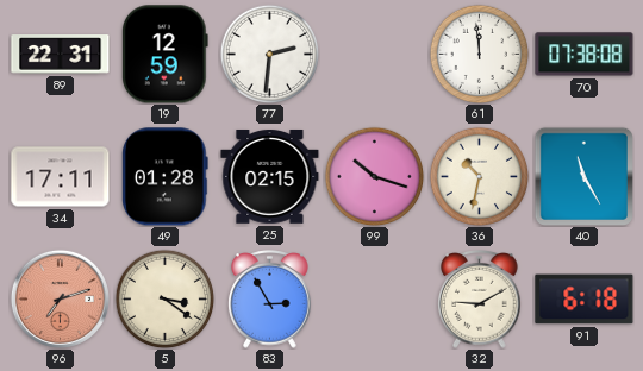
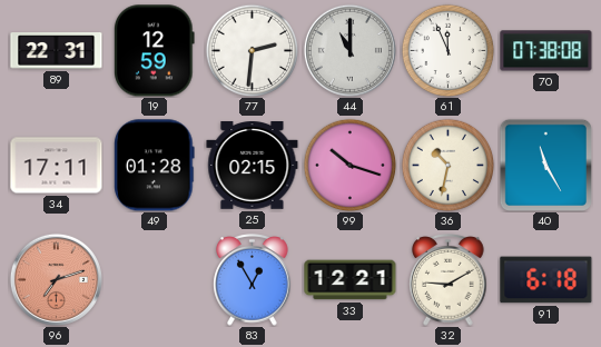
44: none -> 11:00 (349, 50)
61: 11:59 -> 11:56 (447, 50)
5: 3:21 -> none (164, 298)
83: 2:55 -> 12:55 (253, 280)
33: none -> 12:21 (351, 280)
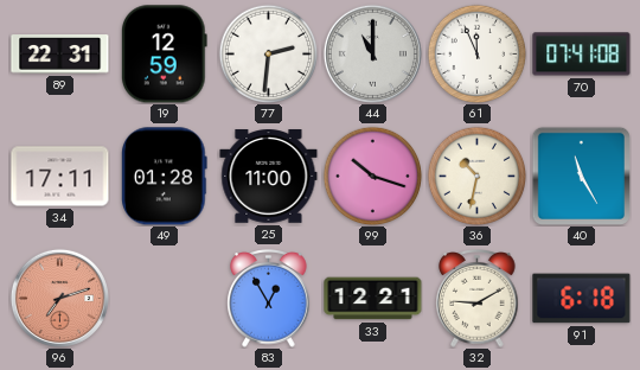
70: 07:38 -> 07:41 (582, 55)
25: 02:15 -> 11:00 (269, 177)
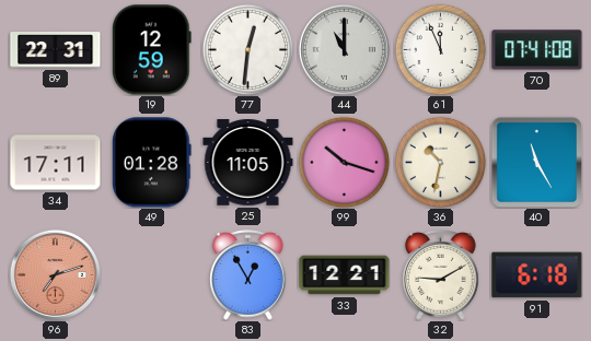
77: 2:31 -> 12:31 (247, 49)
25: 11:00 -> 11:05 (248, 163)
